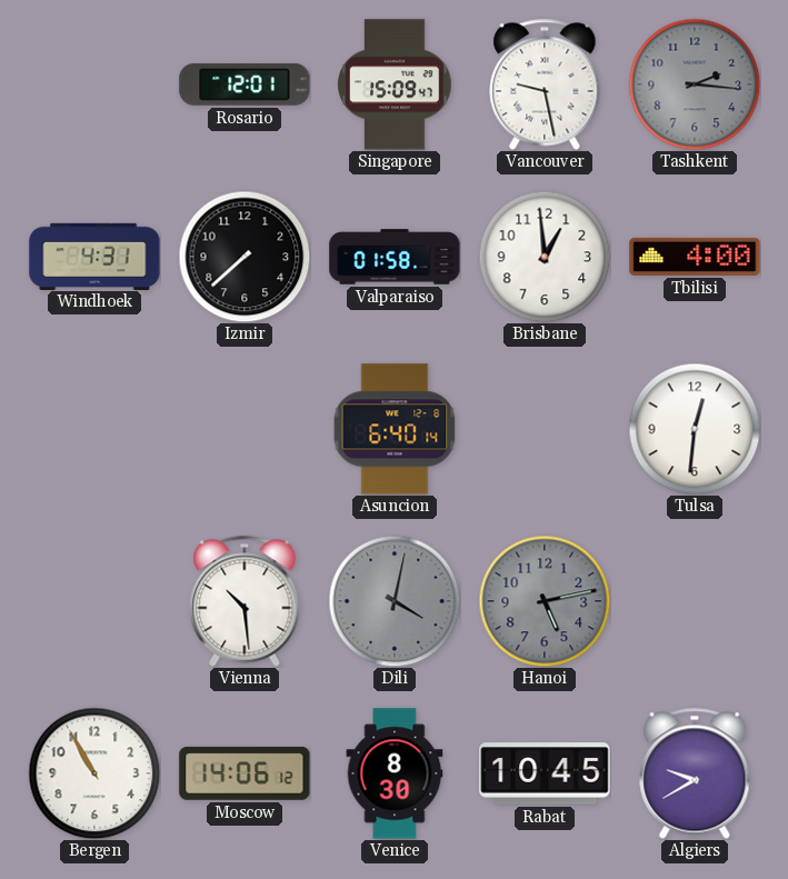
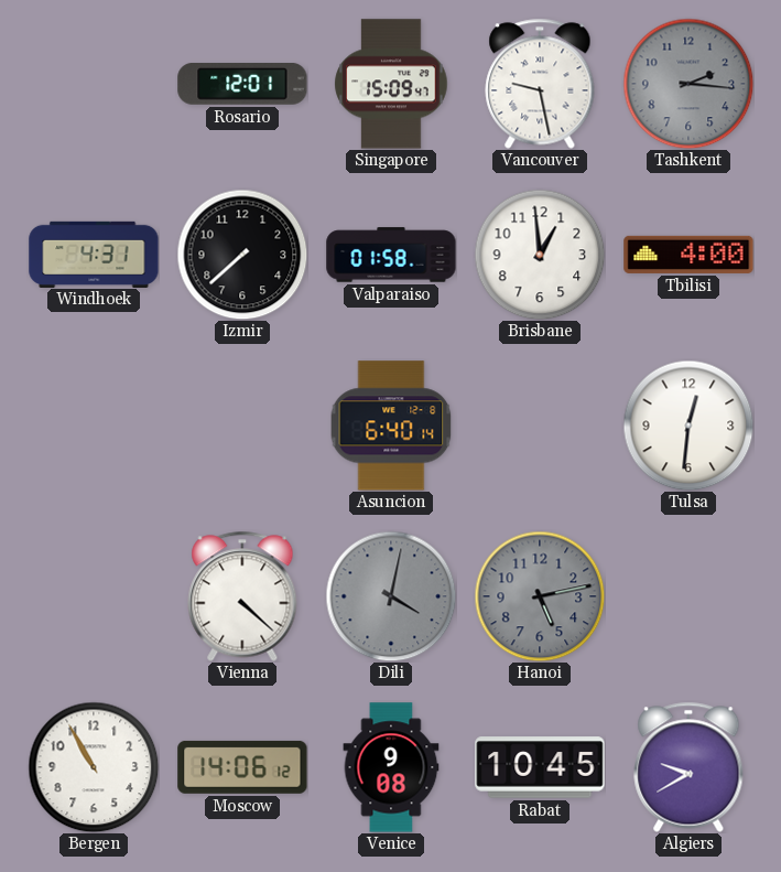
Vienna: 10:29 -> 4:22 (242, 596)
Venice: 8:30 -> 9:08 (391, 767)
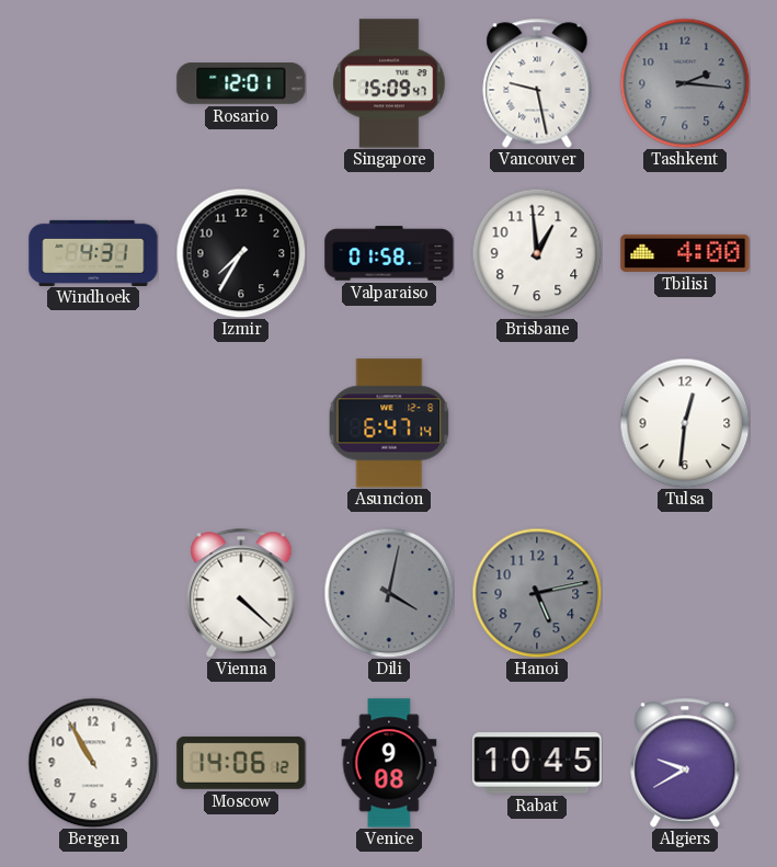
Izmir: 7:38 -> 7:35 (241, 253)
Asuncion: 6:40 -> 6:47 (389, 423)
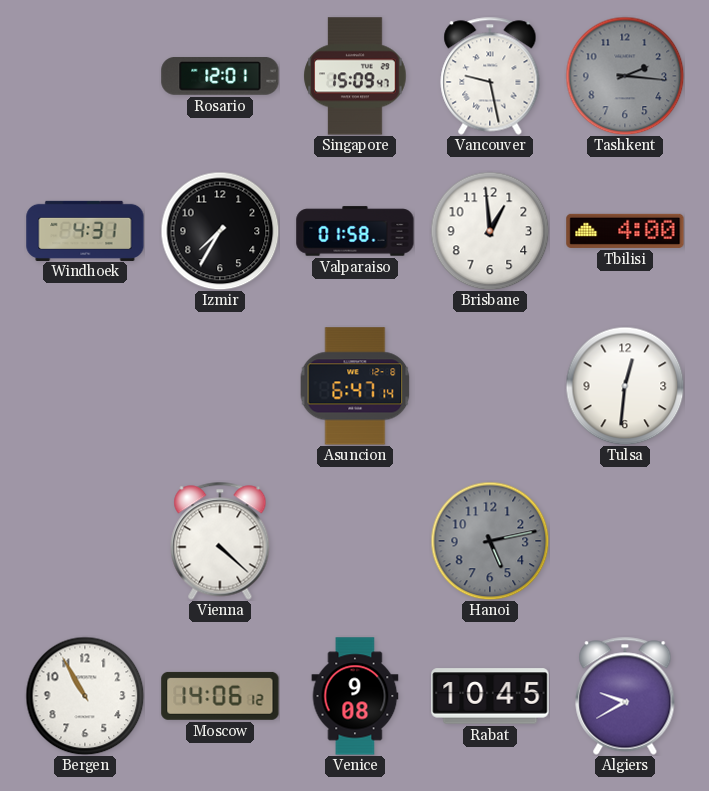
Dili: 4:02 -> none (389, 593)
